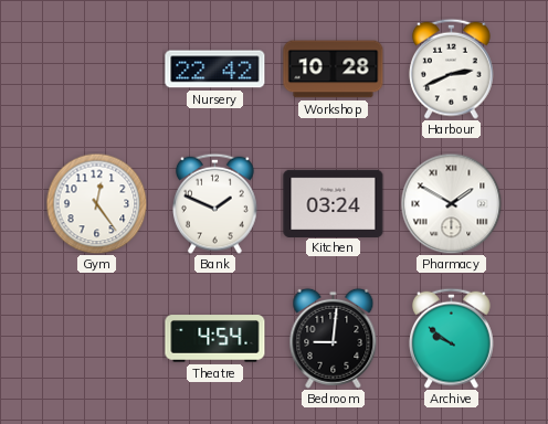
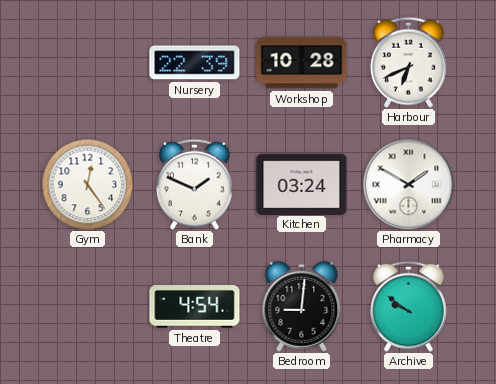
Nursery: 22:42 -> 22:39 (195, 63)
Harbour: 2:41 -> 6:41 (409, 62)
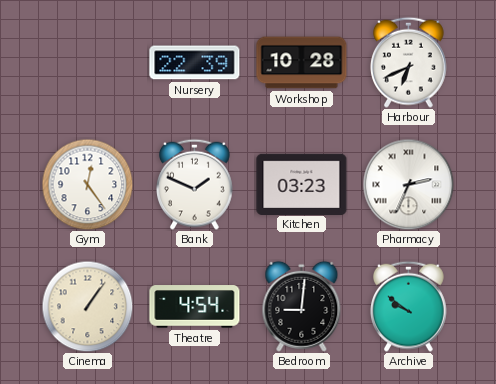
Kitchen: 03:24 -> 03:23 (302, 184)
Pharmacy: 1:50 -> 2:34 (408, 184)
Cinema: none -> 1:06 (87, 306)
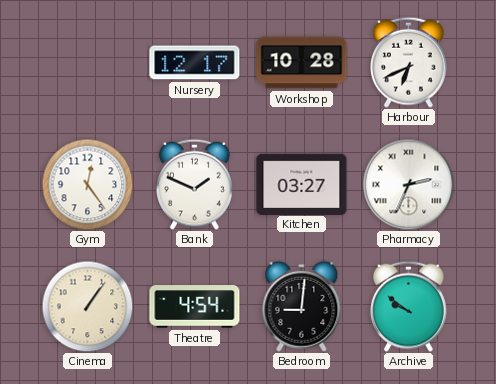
Nursery: 22:39 -> 12:17 (195, 63)
Kitchen: 03:23 -> 03:27 (302, 184)
